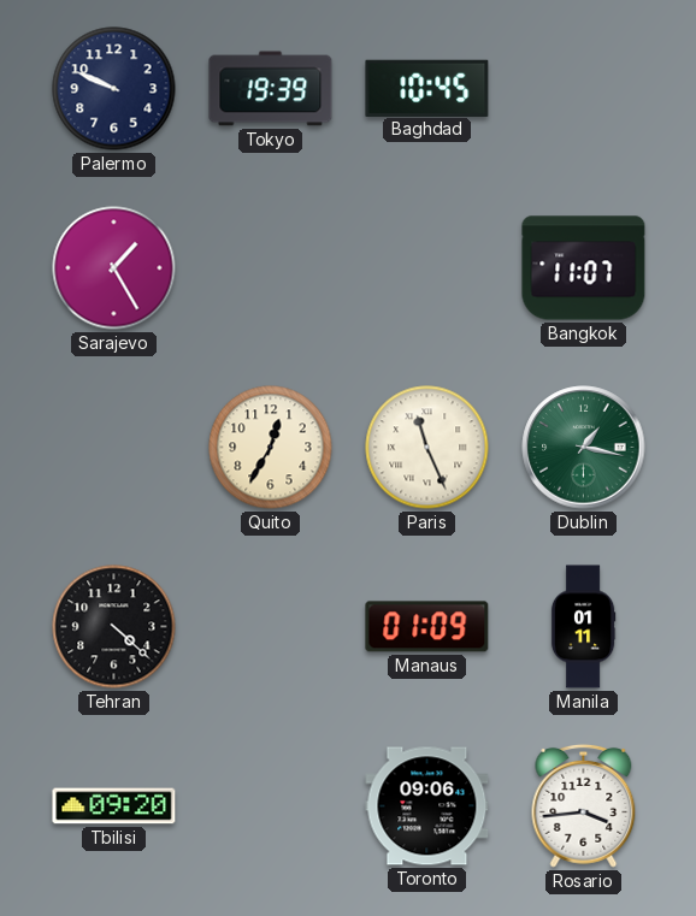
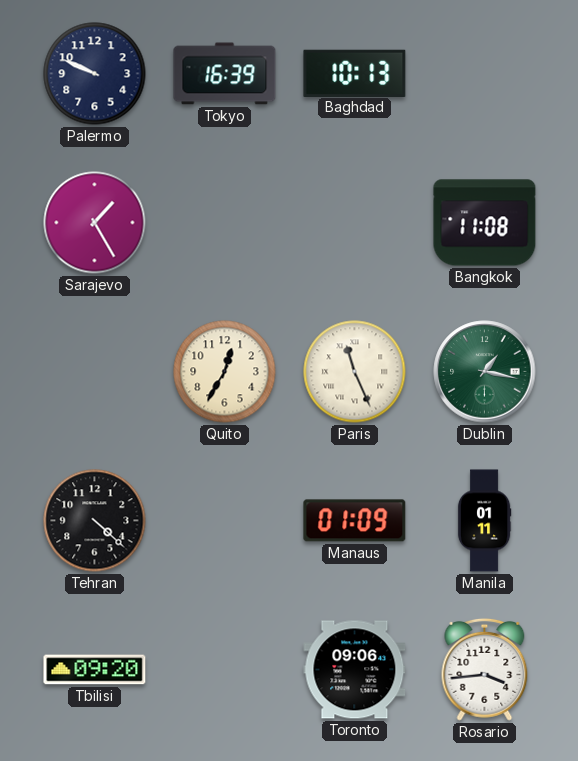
Tokyo: 19:39 -> 16:39 (225, 74)
Baghdad: 10:45 -> 10:13 (355, 73)
Bangkok: 11:07 -> 11:08 (485, 223)
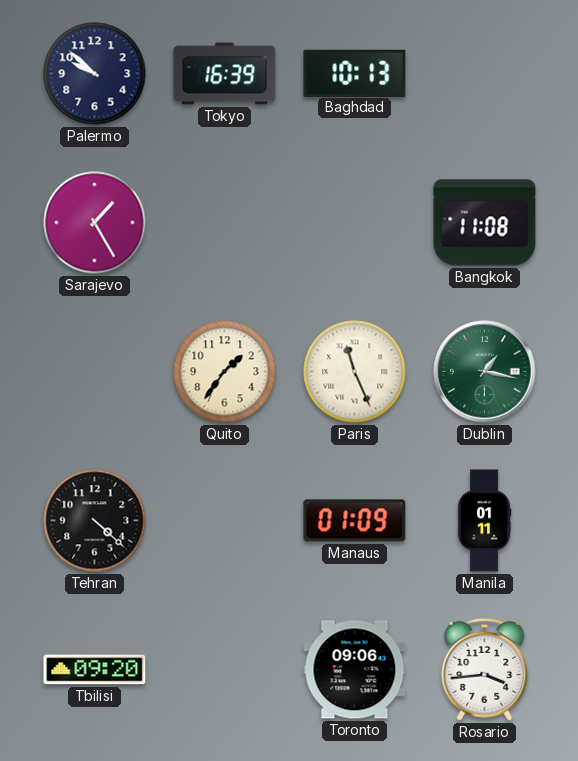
Palermo: 9:49 -> 9:52 (95, 74)
Quito: 12:35 -> 1:36 (225, 372)
